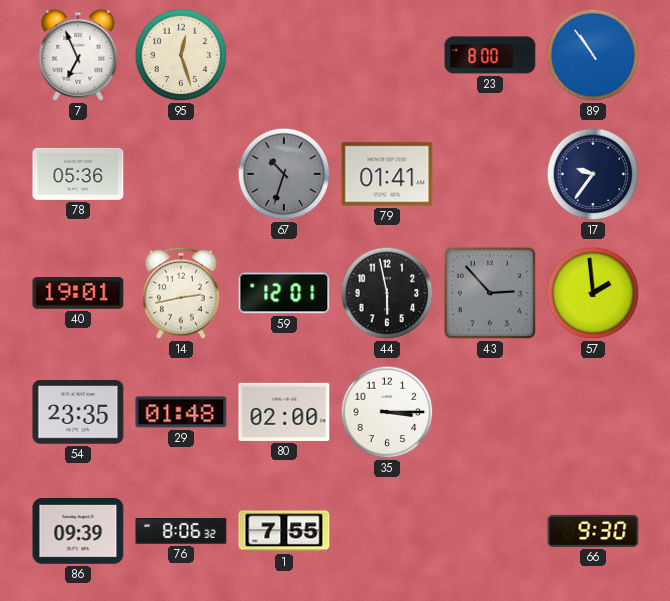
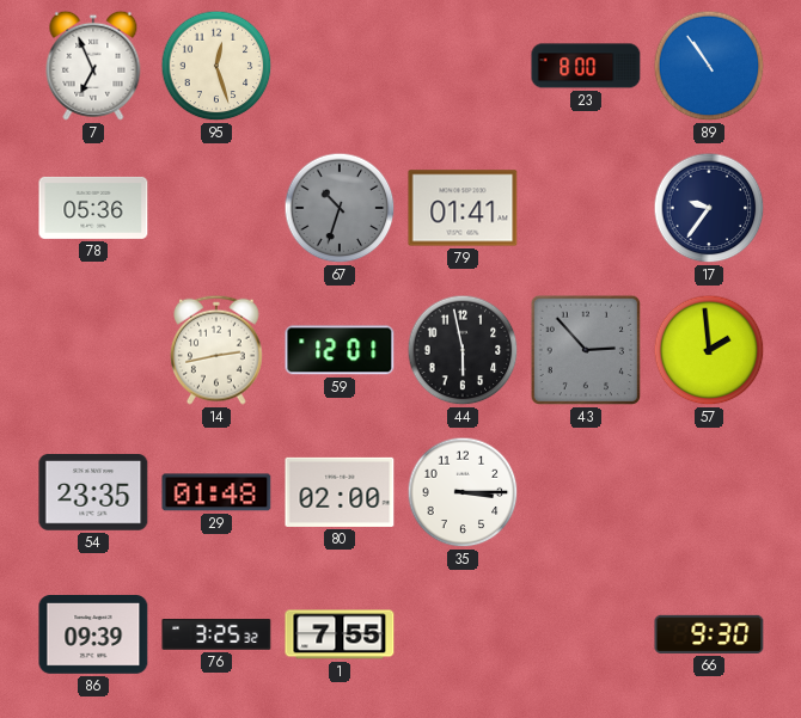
40: 19:01 -> none (78, 293)
76: 8:06 -> 3:25 (216, 634)
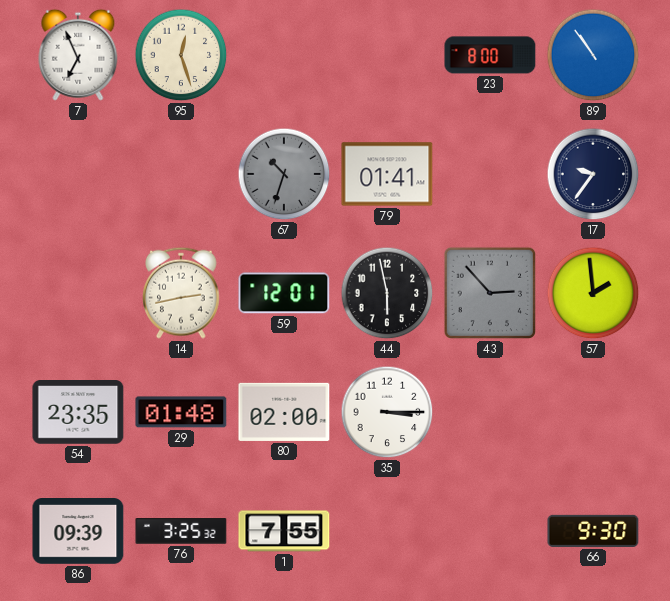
78: 05:36 -> none (93, 208)
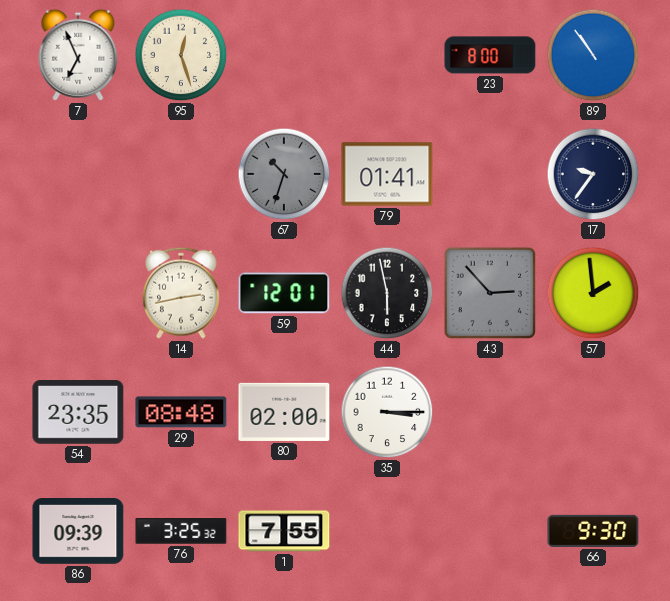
29: 01:48 -> 08:48 (181, 412)
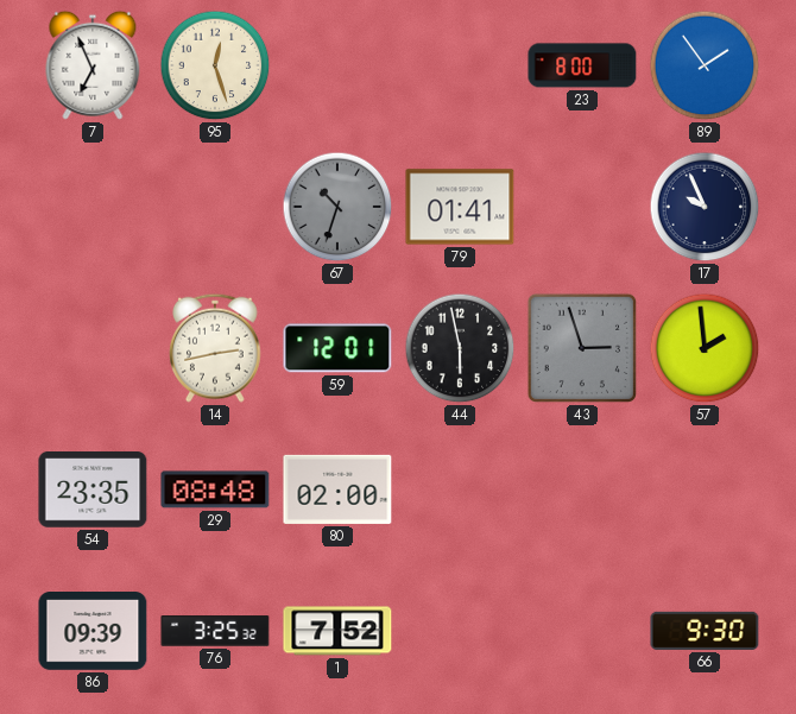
89: 10:54 -> 1:54 (705, 65)
17: 9:36 -> 9:56 (705, 207)
43: 2:53 -> 2:57 (582, 348)
35: 3:15 -> none (387, 412)
1: 7:55 -> 7:52 (337, 631)
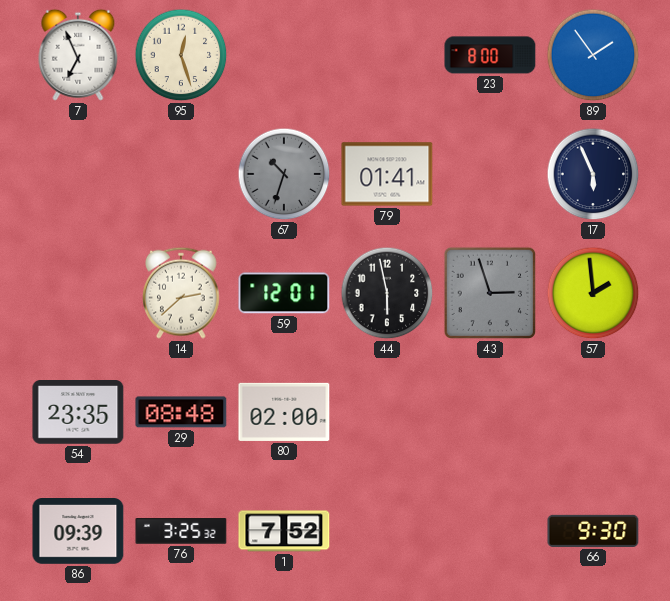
17: 9:56 -> 5:56 (593, 174)
14: 2:43 -> 2:38 (182, 293)
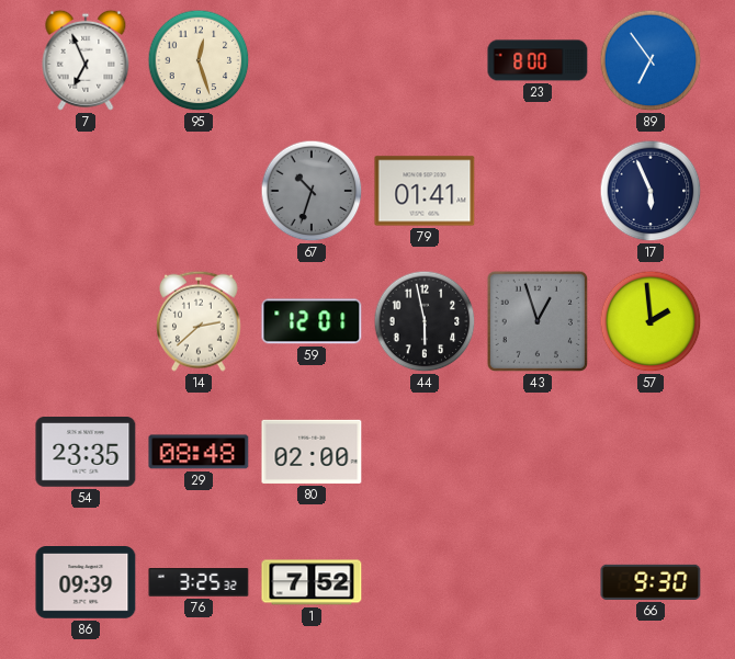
89: 1:54 -> 6:54 (651, 60)
43: 2:57 -> 12:57 (538, 321)
